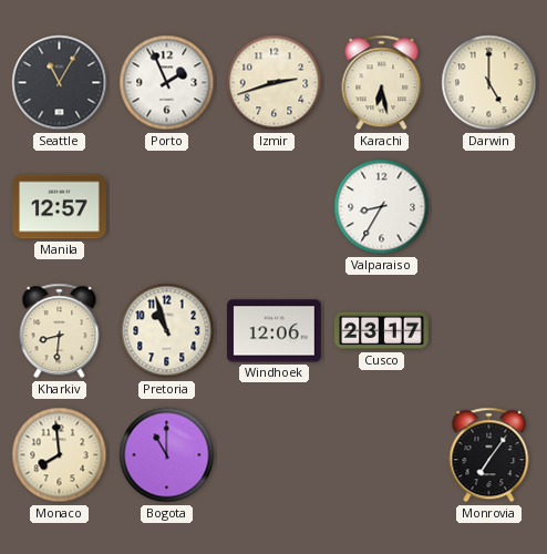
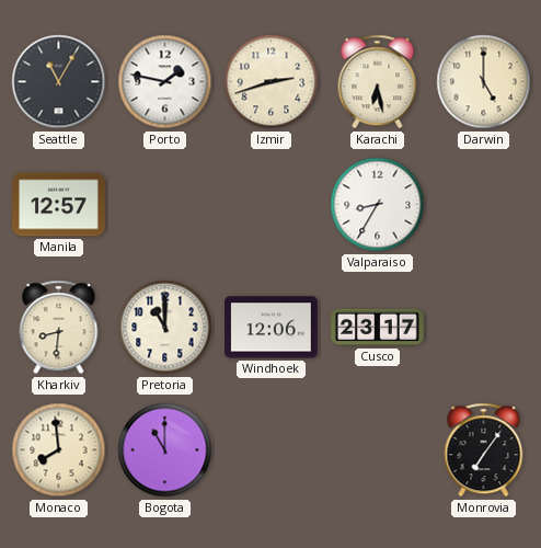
Porto: 1:56 -> 1:47 (165, 82)
Pretoria: 10:57 -> 11:00 (165, 328)
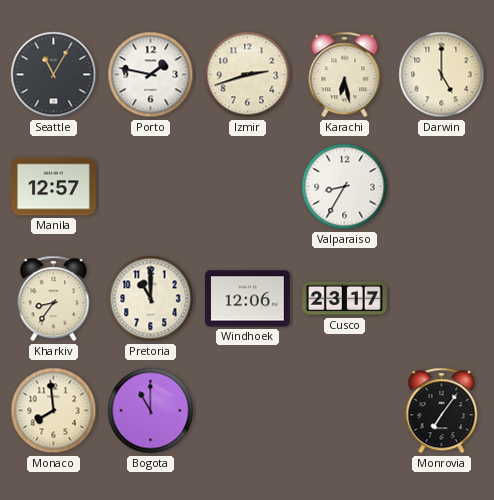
Kharkiv: 8:31 -> 8:36 (54, 299)
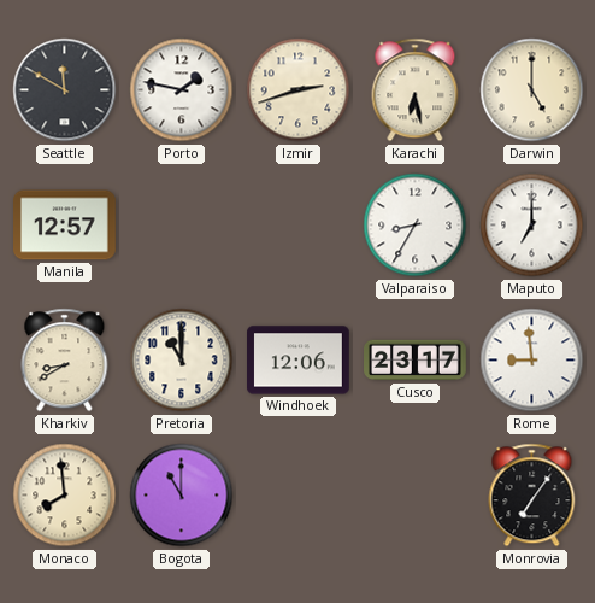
Seattle: 11:05 -> 11:50 (65, 90)
Maputo: none -> 7:00 (532, 226)
Kharkiv: 8:36 -> 8:40 (65, 361)
Rome: none -> 8:59 (532, 361)
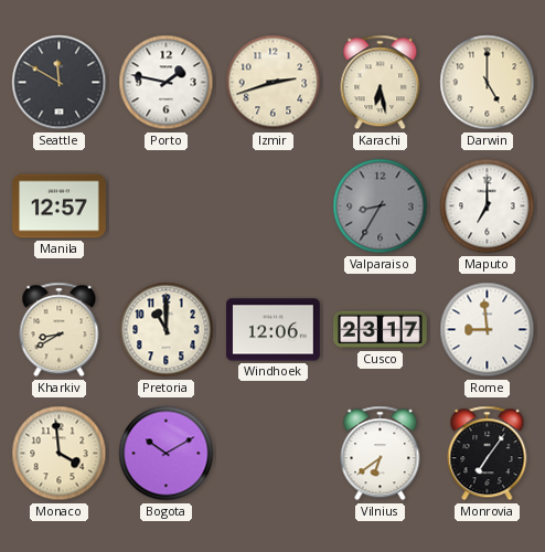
Valparaiso dial: white -> grey (381, 206)
Monaco: 7:59 -> 3:59 (60, 454)
Bogota: 11:00 -> 10:10 (167, 454)
Vilnius: none -> 6:39 (381, 454)
